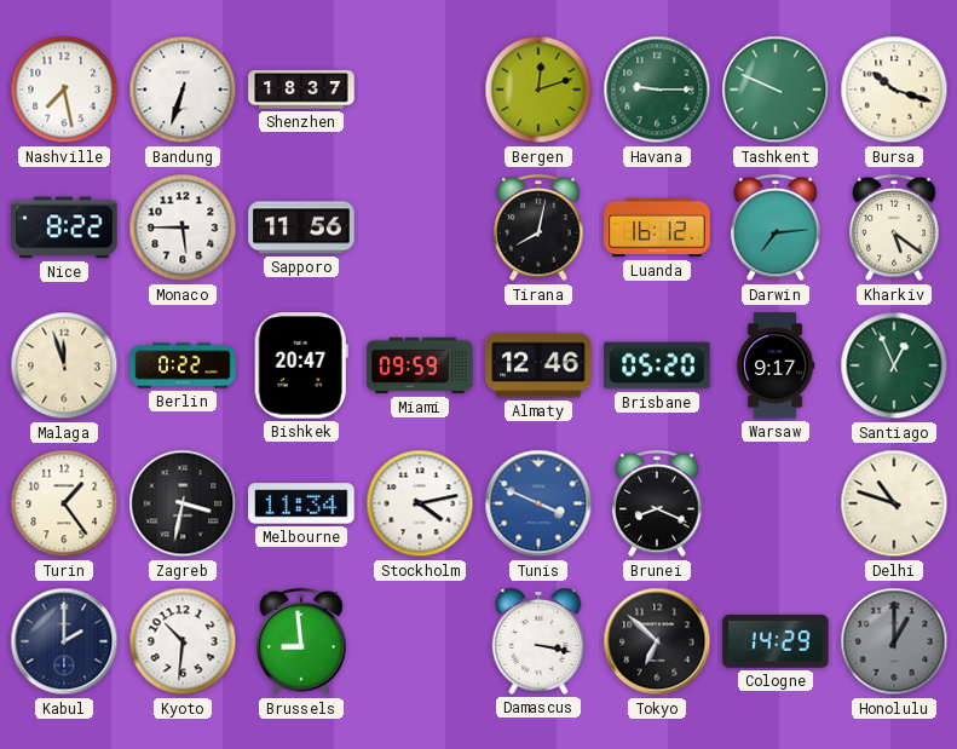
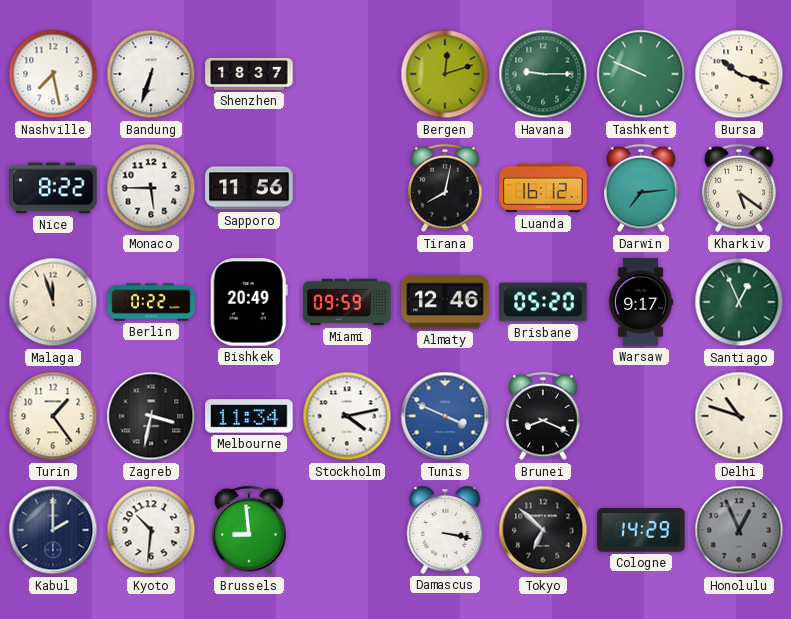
Bishkek: 20:47 -> 20:49 (249, 302)
Honolulu: 1:00 -> 12:56 (739, 530)
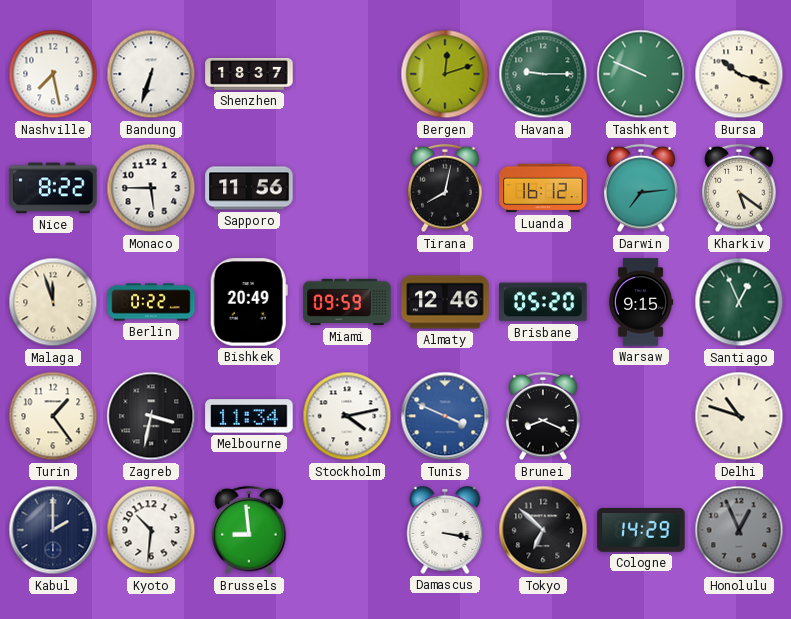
Warsaw: 9:17 -> 9:15 (641, 302)
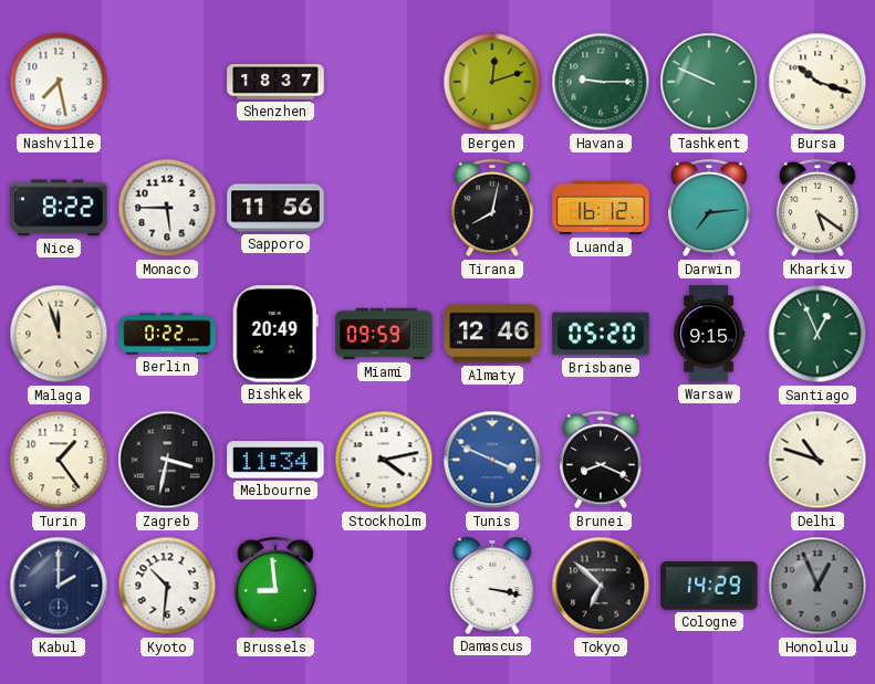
Bandung: 6:33 -> none (151, 74)
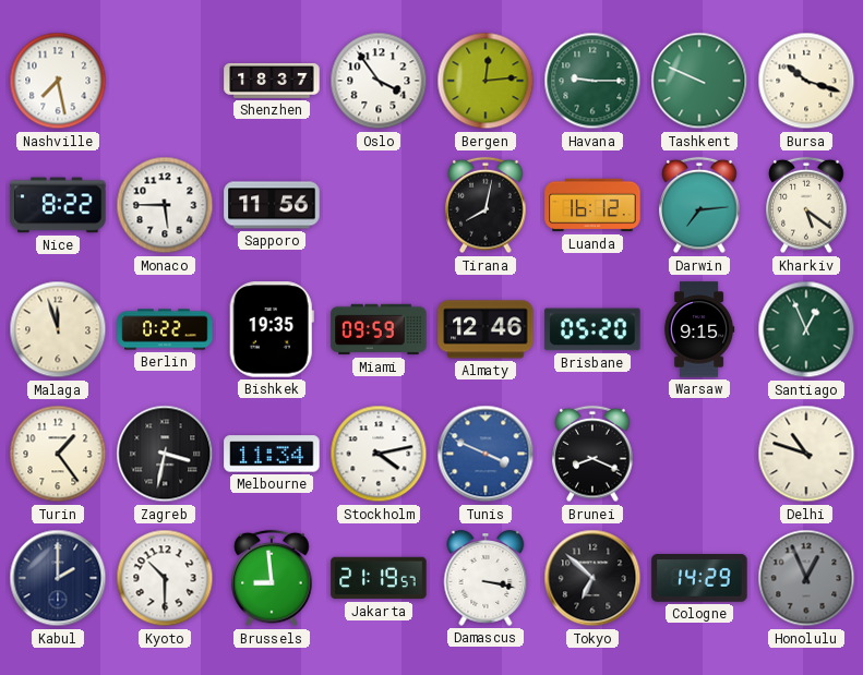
Oslo: none -> 3:54 (379, 81)
Bergen: 12:12 -> 12:14 (486, 81)
Bishkek: 20:49 -> 19:35 (272, 329)
Kyoto: 10:31 -> 10:30 (165, 578)
Jakarta: none -> 21:19 (379, 578)
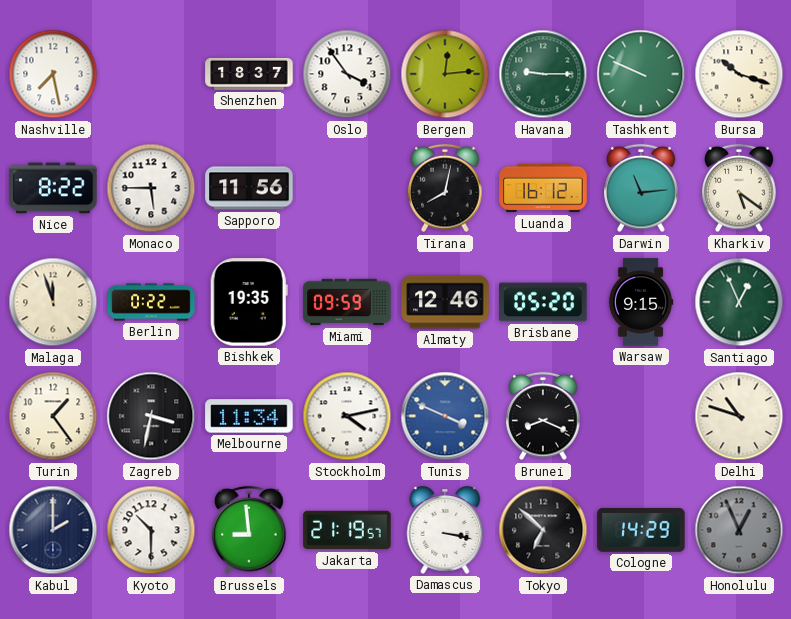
Darwin: 7:14 -> 11:14 (641, 188)
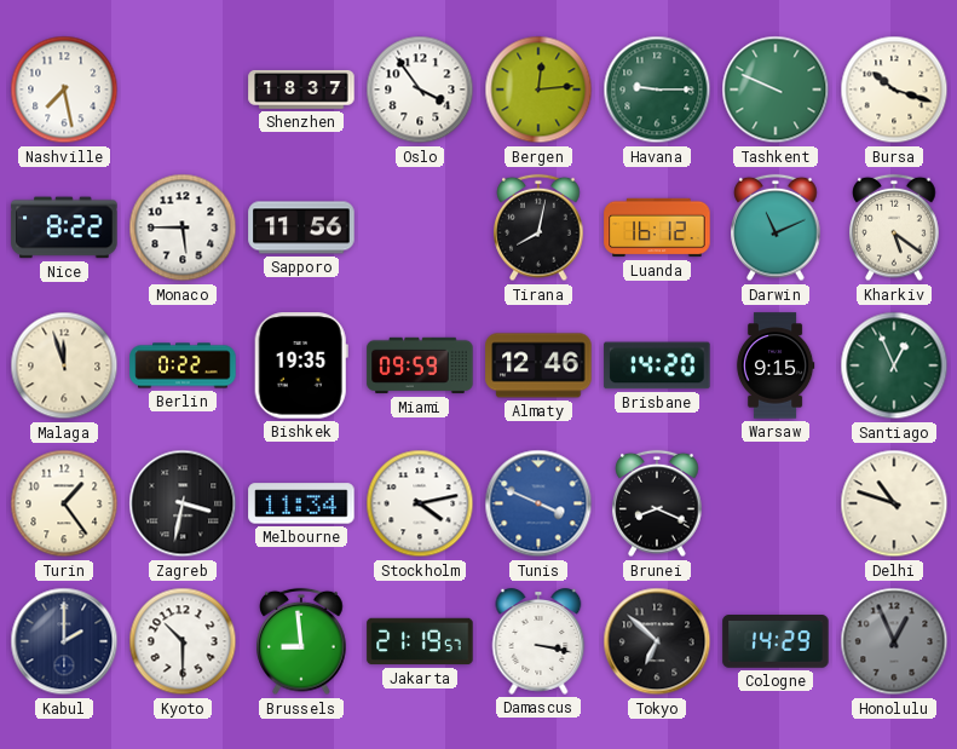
Darwin: 11:14 -> 11:11 (776, 227)
Brisbane: 05:20 -> 14:20 (657, 365)
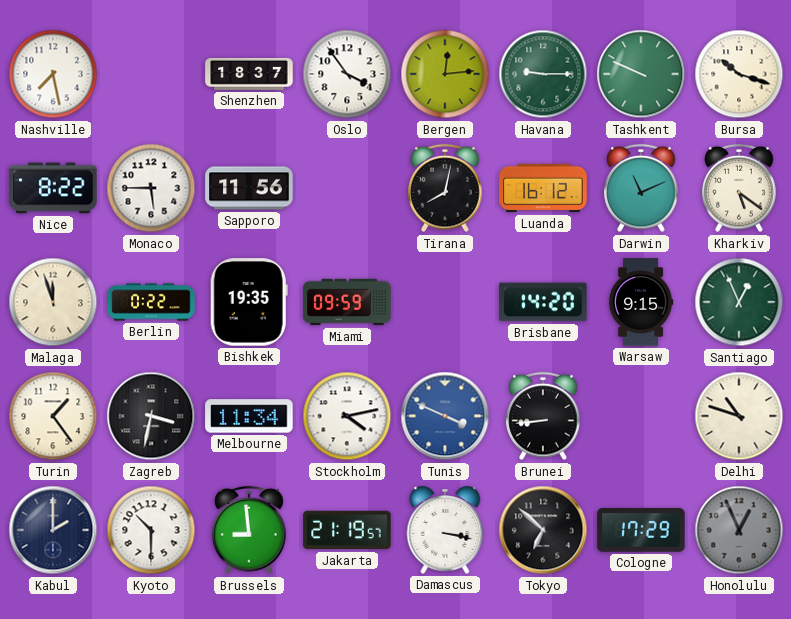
Almaty: 12:46 -> none (538, 365)
Brunei: 8:19 -> 8:44 (543, 416)
Cologne: 14:29 -> 17:29 (641, 531)
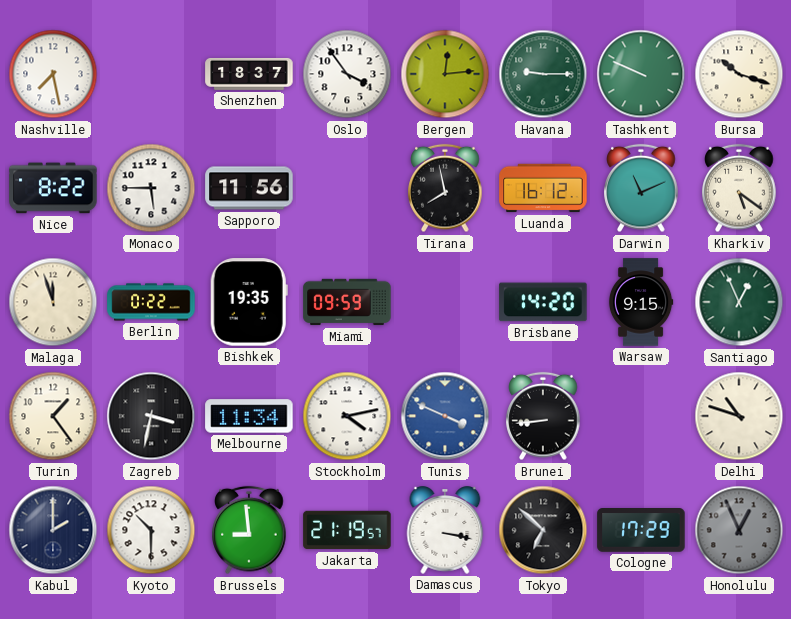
Tirana: 8:02 -> 7:58 (445, 188)
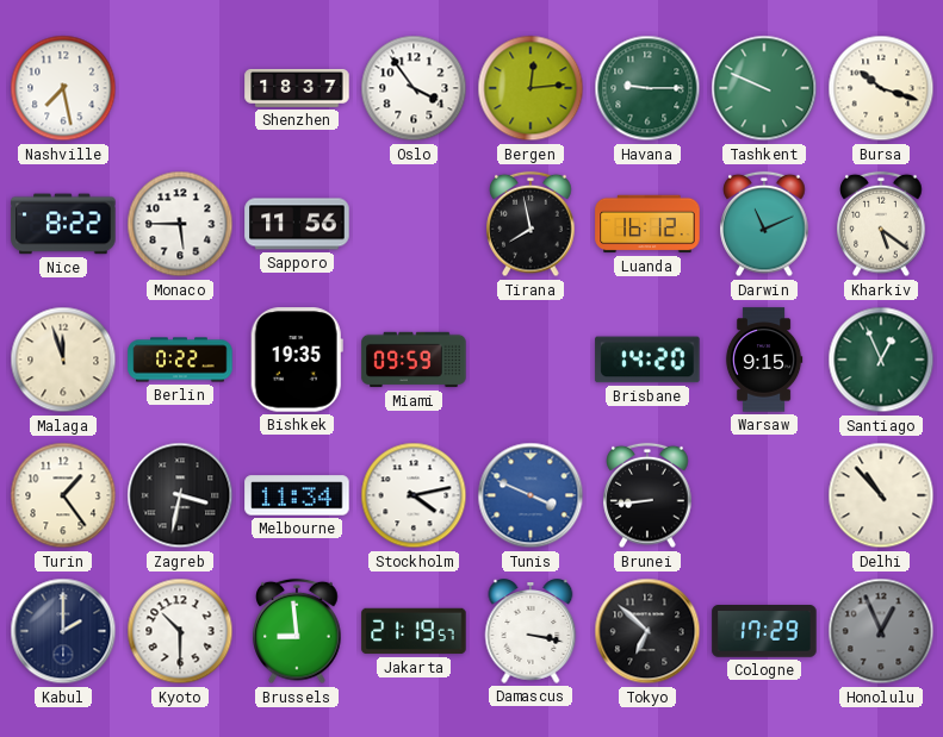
Delhi: 10:48 -> 10:53 (881, 495)
